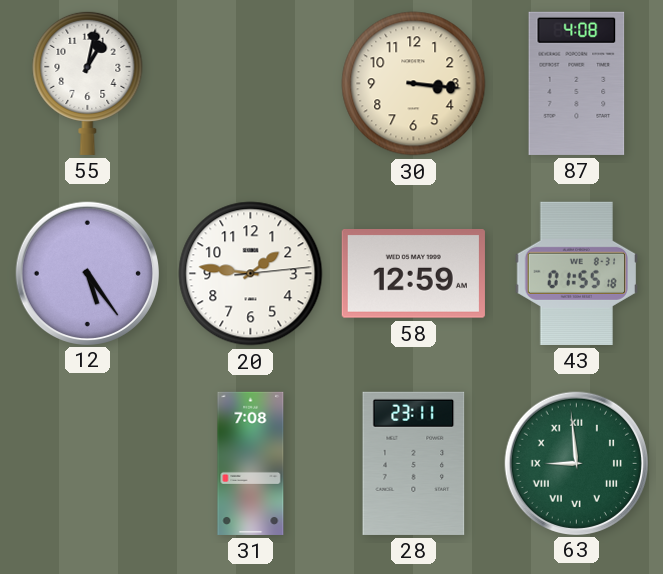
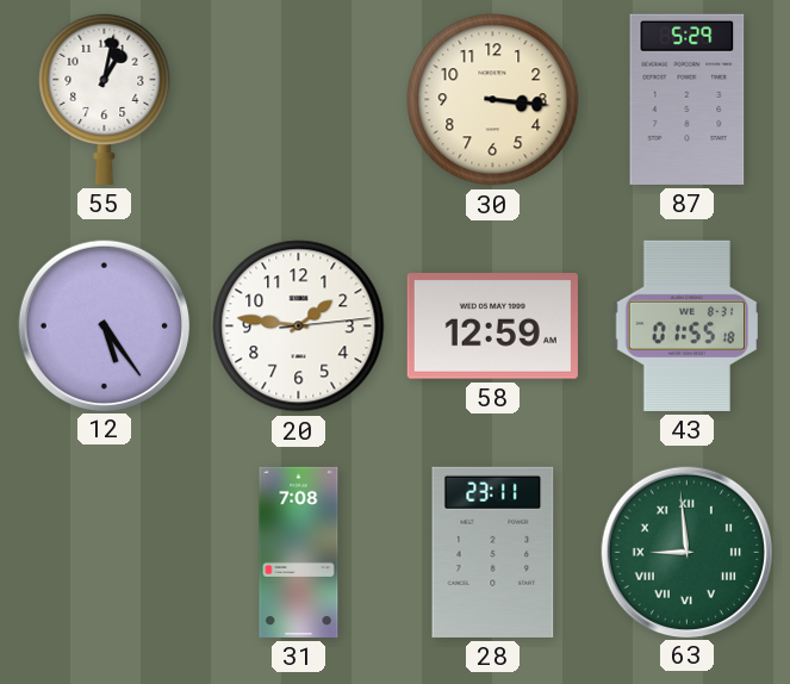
87: 4:08 -> 5:29 (688, 99)
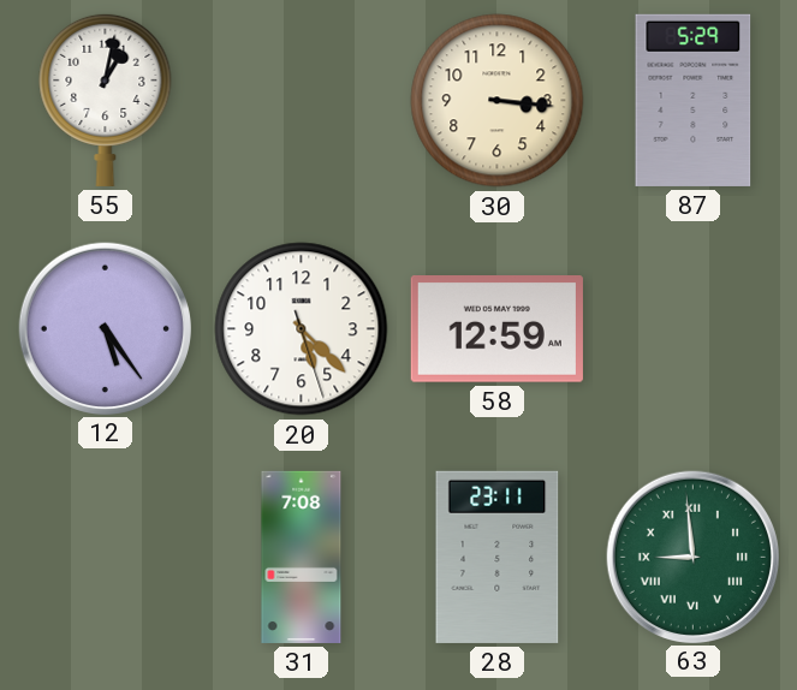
20: 1:46 -> 5:22 (302, 329)
43: 01:55 -> none (686, 325)
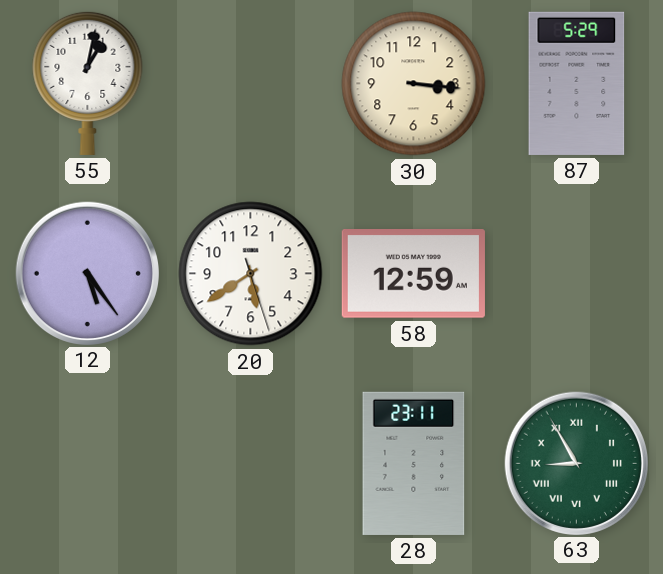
20: 5:22 -> 5:39 (251, 274)
31: 7:08 -> none (302, 557)
63: 8:59 -> 8:55 (576, 463)
